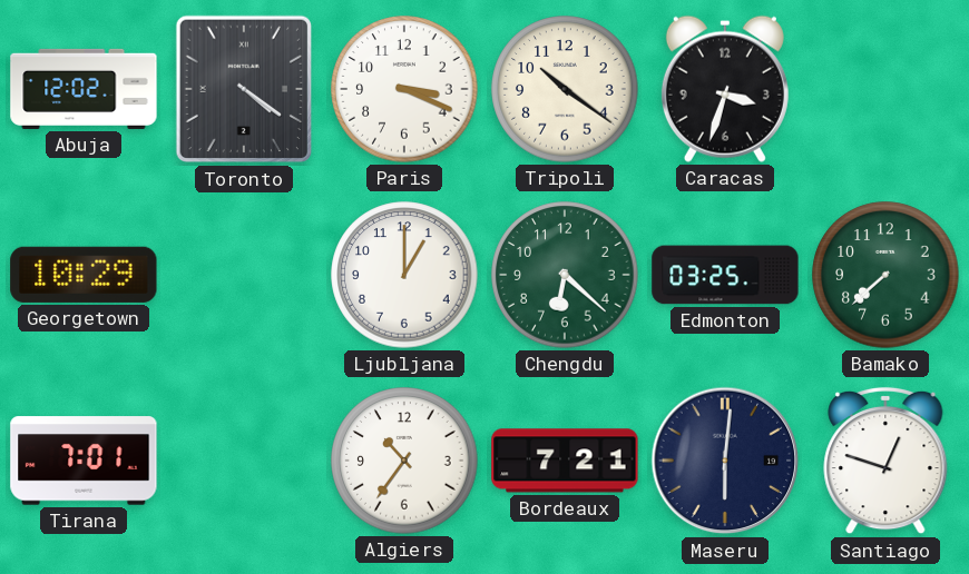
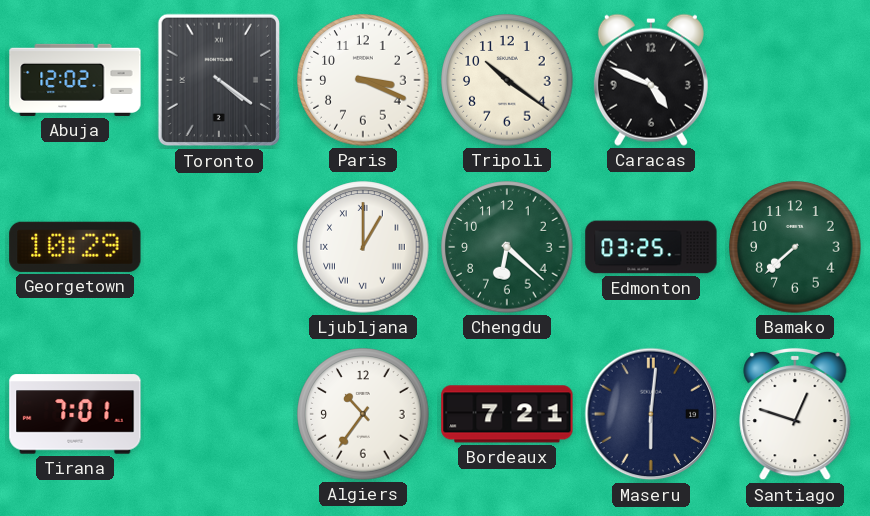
Caracas: 3:33 -> 4:49 (651, 80)
Ljubljana numerals: Arabic -> Roman (363, 247)
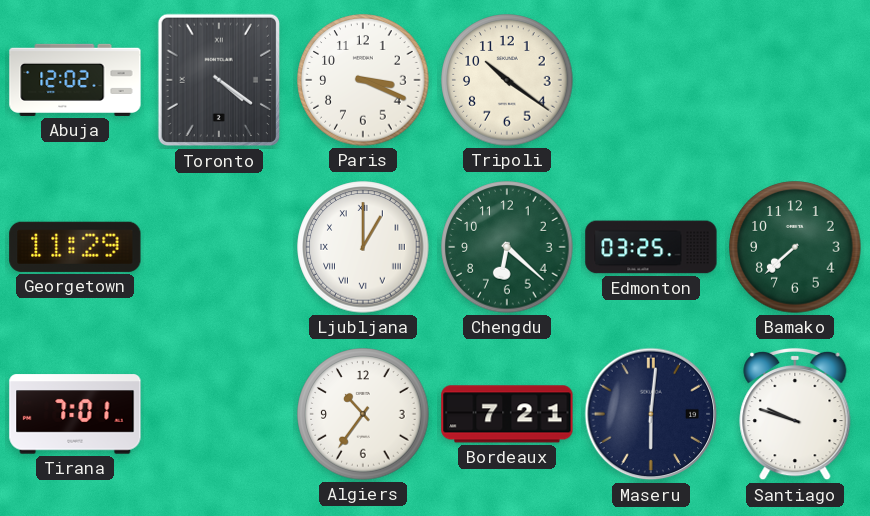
Caracas: 4:49 -> none (651, 80)
Georgetown: 10:29 -> 11:29 (75, 247)
Santiago: 12:48 -> 9:48 (795, 414)
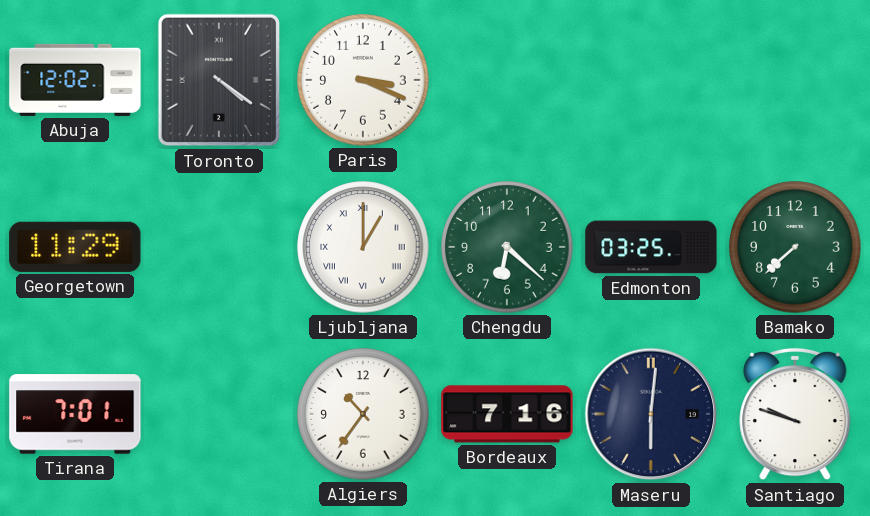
Tripoli: 10:21 -> none (507, 80)
Bordeaux: 7:21 -> 7:16 (507, 414)
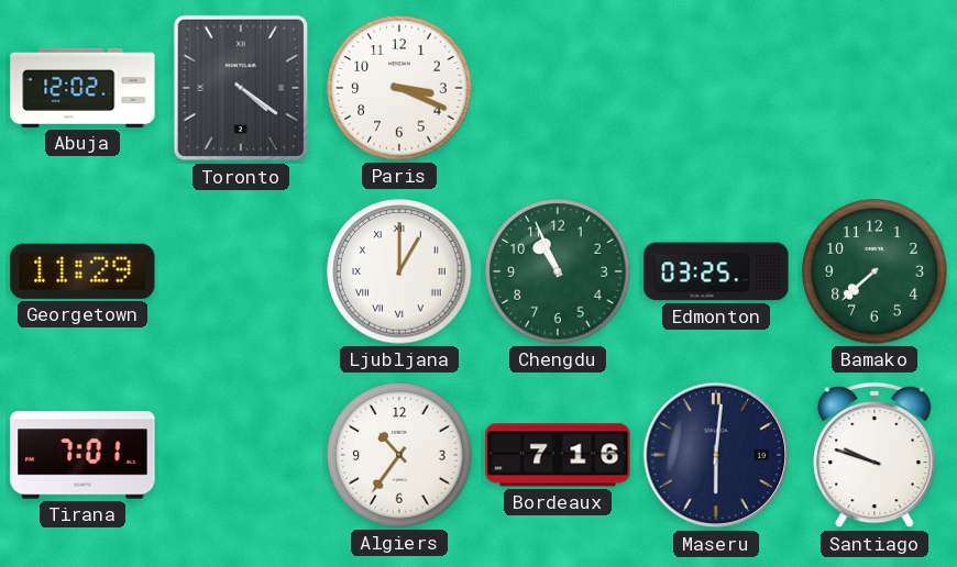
Chengdu: 6:22 -> 10:56 (558, 271)
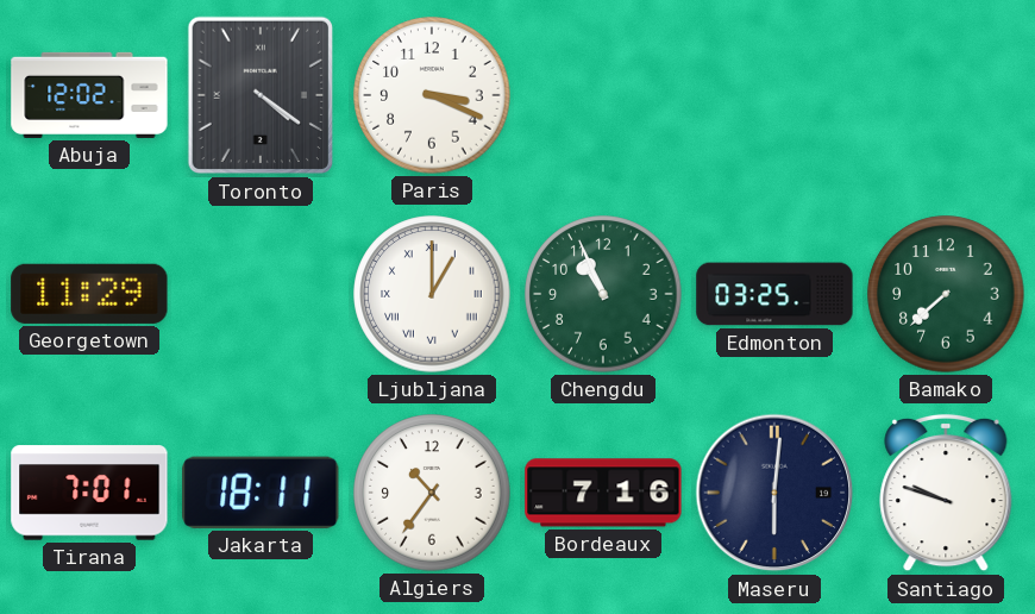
Jakarta: none -> 18:11 (261, 493)
